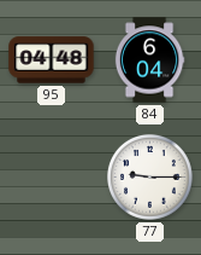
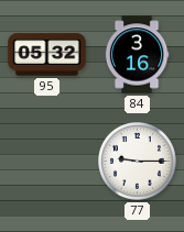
95: 04:48 -> 05:32 (47, 55)
84: 6:04 -> 3:16 (137, 55)
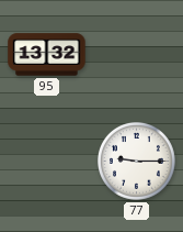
95: 05:32 -> 13:32 (47, 55)
84: 3:16 -> none (137, 55)
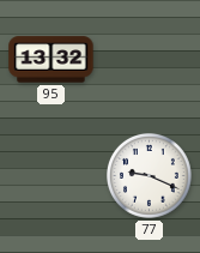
77: 9:15 -> 9:19 (150, 176)
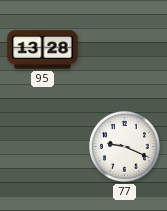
95: 13:32 -> 13:28 (43, 50)
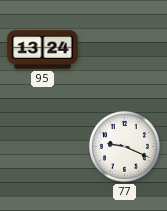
95: 13:28 -> 13:24 (43, 50)
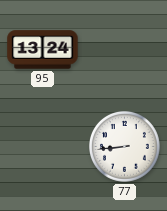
77: 9:19 -> 8:44 (125, 147)
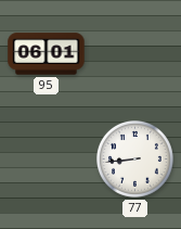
95: 13:24 -> 06:01 (47, 54)
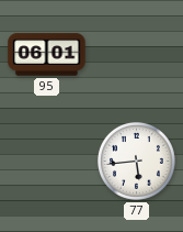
77: 8:44 -> 5:44 (137, 162)
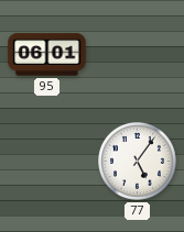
77: 5:44 -> 5:06 (138, 162)
